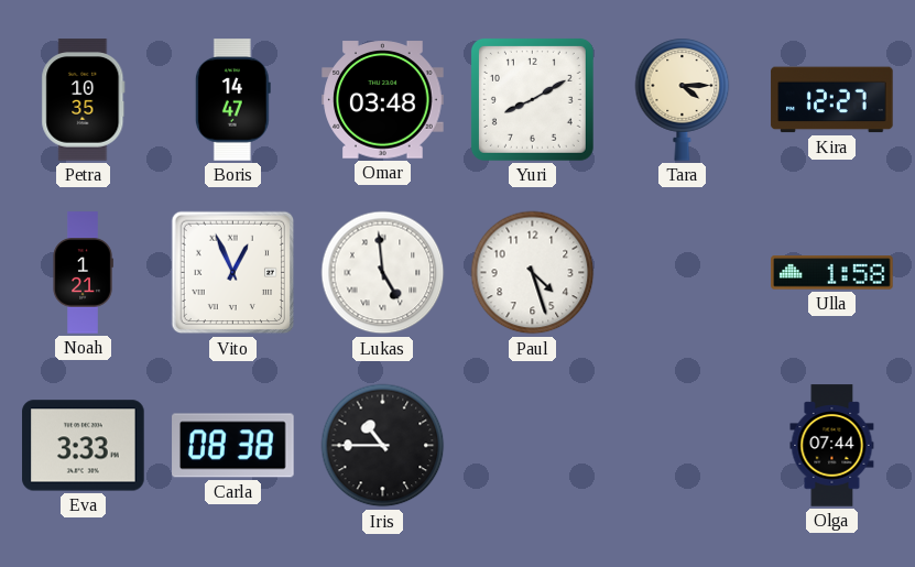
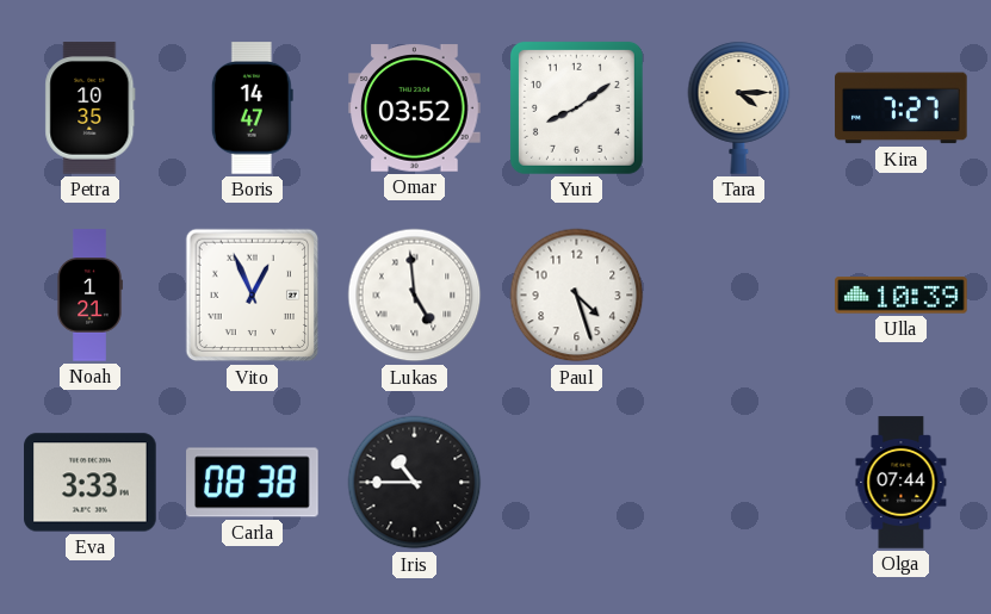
Omar: 03:48 -> 03:52 (415, 108)
Yuri: 8:10 -> 8:09 (576, 107)
Kira: 12:27 -> 7:27 (902, 108)
Ulla: 1:58 -> 10:39 (902, 296)
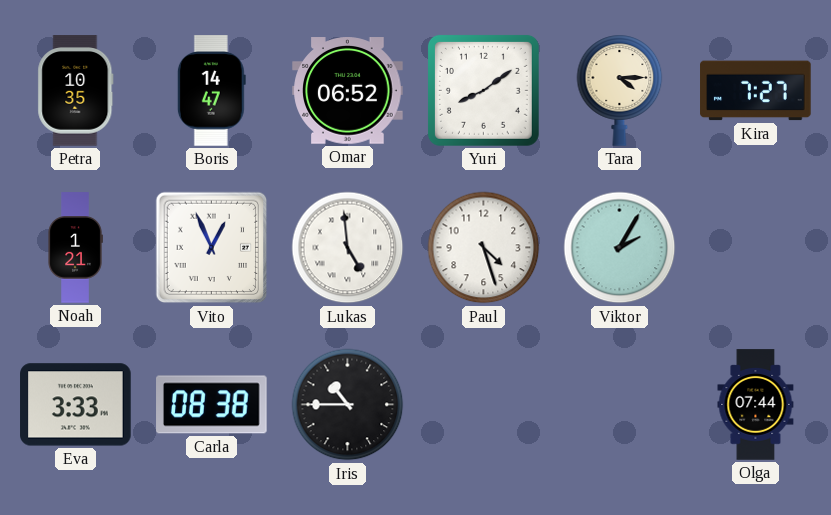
Omar: 03:52 -> 06:52 (348, 91)
Viktor: none -> 2:05 (620, 248)
Ulla: 10:39 -> none (902, 296)
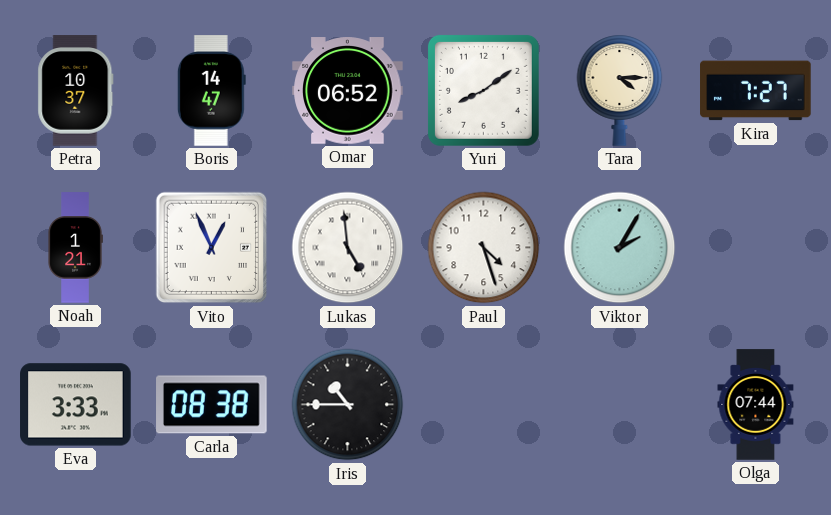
Petra: 10:35 -> 10:37 (76, 91)
